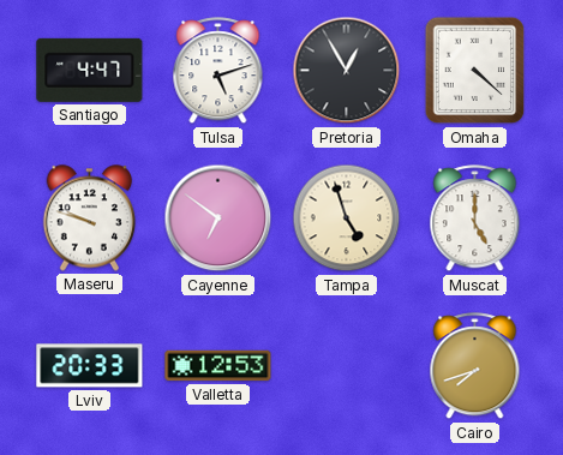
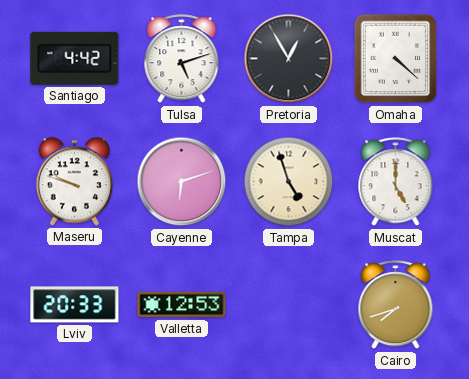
Santiago: 4:47 -> 4:42 (75, 58)
Cayenne: 6:51 -> 6:12 (182, 182)
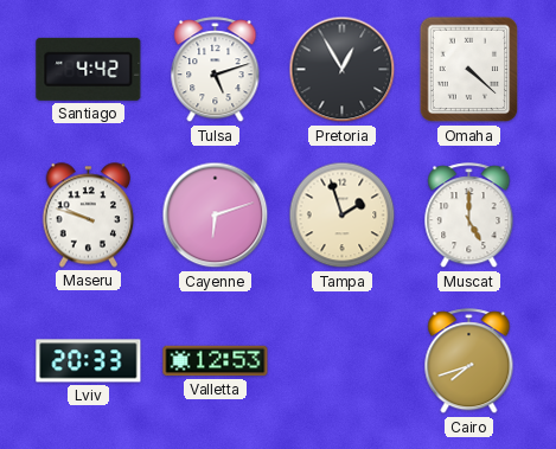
Tampa: 4:57 -> 1:57 (343, 216)
